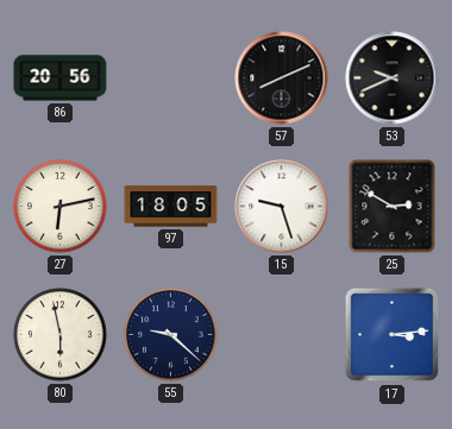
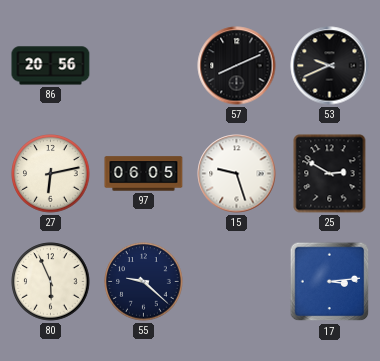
97: 18:05 -> 06:05 (144, 174)
80: 5:58 -> 5:56 (51, 282)
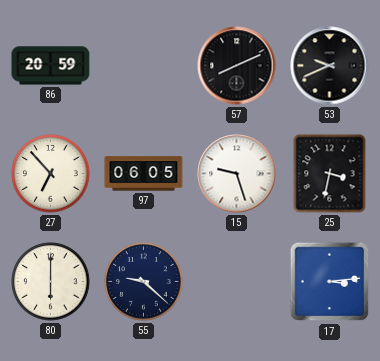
86: 20:56 -> 20:59 (51, 66)
27: 6:13 -> 6:53 (51, 174)
25: 2:50 -> 3:32 (330, 174)
80: 5:56 -> 6:00 (51, 282)
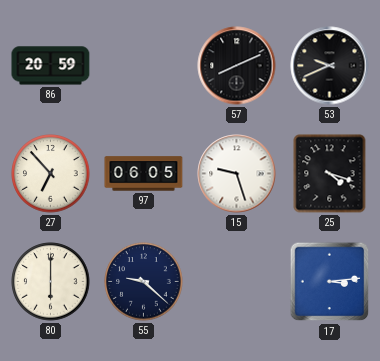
25: 3:32 -> 4:18 (330, 174)
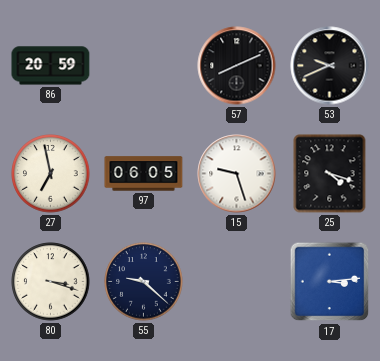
27: 6:53 -> 6:58 (51, 174)
80: 6:00 -> 3:18 (51, 282)
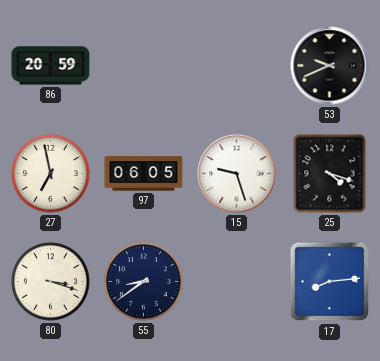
57: 8:11 -> none (237, 66)
55: 9:22 -> 8:39 (144, 282)
17: 3:14 -> 8:14 (330, 282)
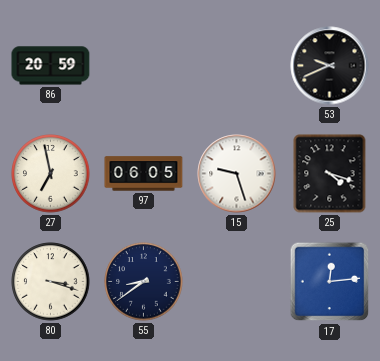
17: 8:14 -> 12:14 (330, 282)
